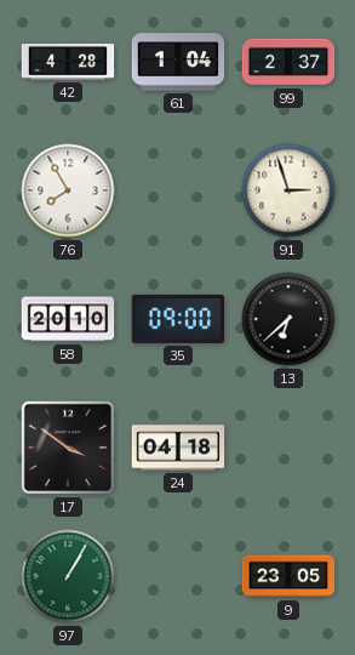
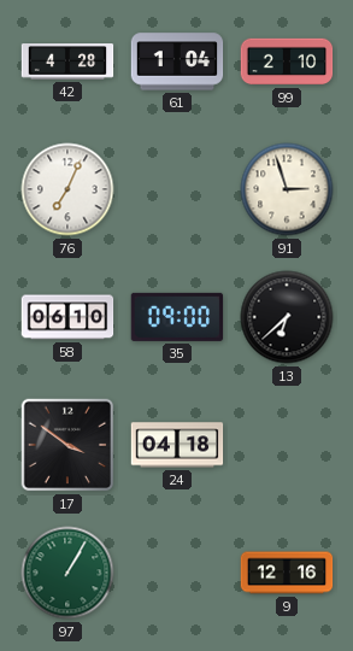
99: 2:37 -> 2:10 (287, 61)
76: 7:55 -> 7:04 (67, 189)
58: 20:10 -> 06:10 (67, 317)
9: 23:05 -> 12:16 (287, 573)
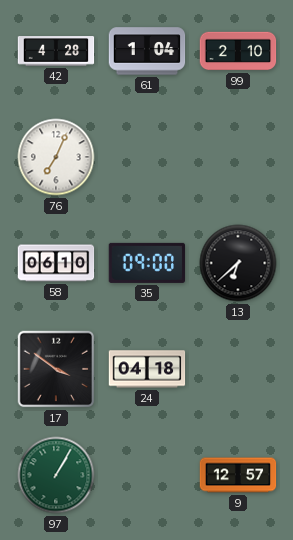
91: 2:57 -> none (287, 189)
9: 12:16 -> 12:57 (238, 475)
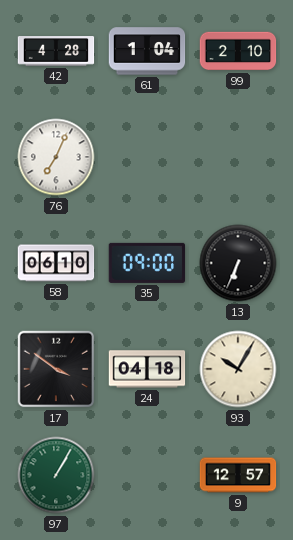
13: 6:38 -> 6:34 (238, 263)
93: none -> 10:05 (238, 369)
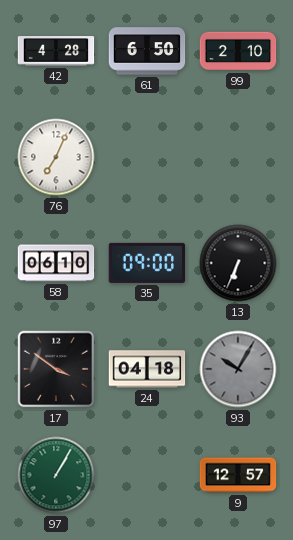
61: 1:04 -> 6:50 (147, 51)
93 dial: cream -> grey (238, 369)
